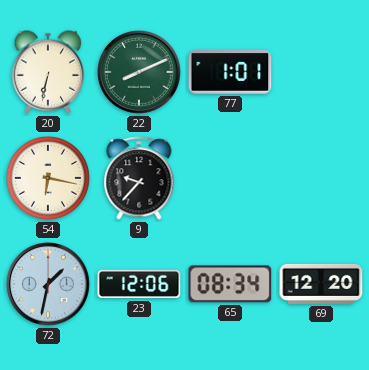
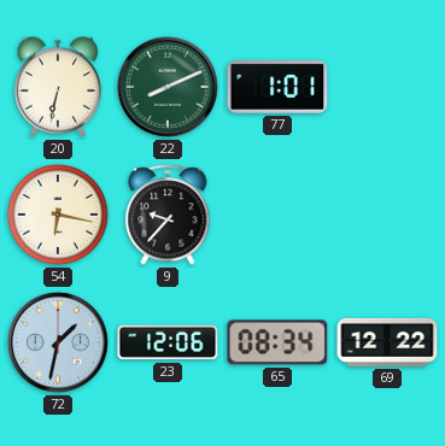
69: 12:20 -> 12:22 (387, 342)
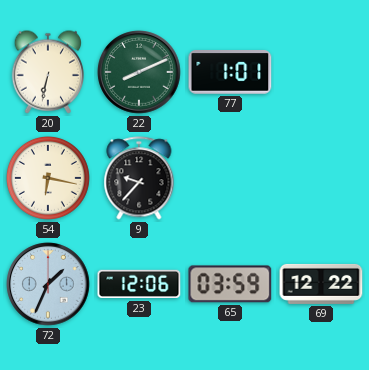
72: 1:32 -> 1:34 (48, 284)
65: 08:34 -> 03:59 (230, 284)
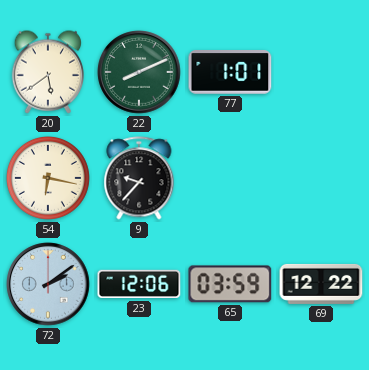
20: 6:32 -> 5:39 (47, 72)
72: 1:34 -> 2:09 (48, 284)
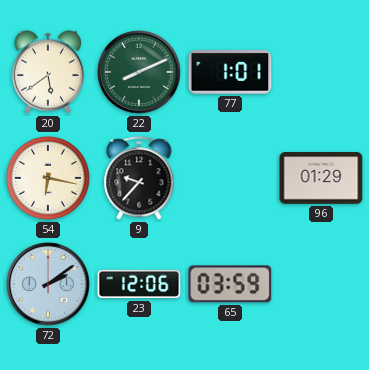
96: none -> 01:29 (321, 178)
69: 12:22 -> none (321, 284)
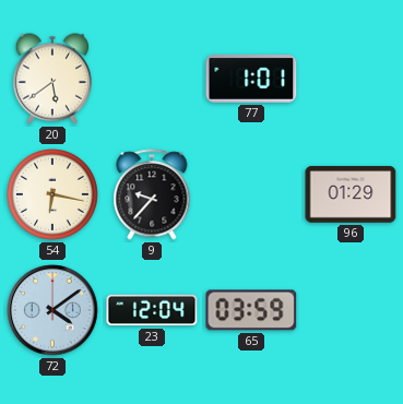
22: 8:11 -> none (139, 72)
72: 2:09 -> 4:09 (52, 310)
23: 12:06 -> 12:04 (152, 310)
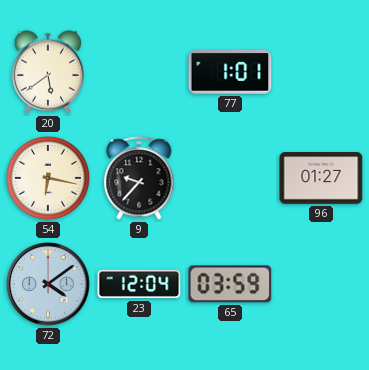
96: 01:29 -> 01:27 (321, 178)
